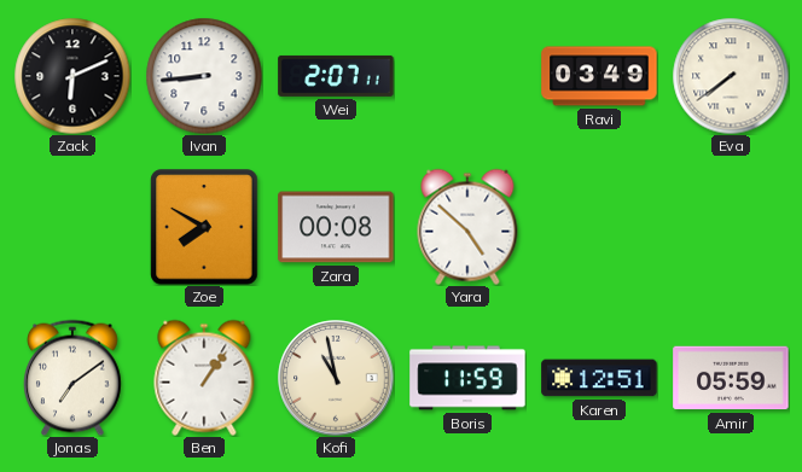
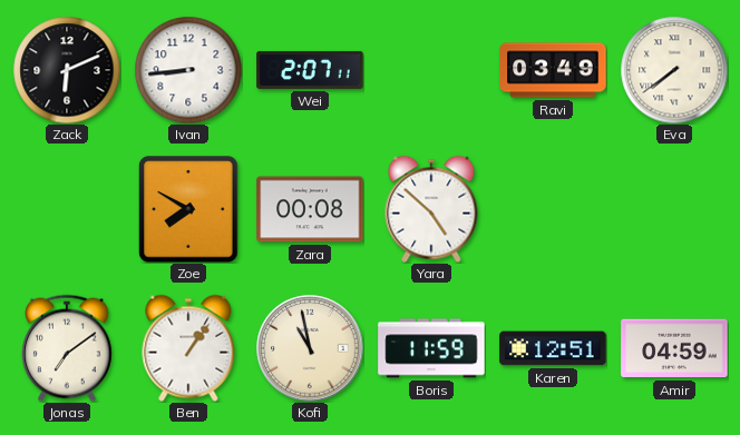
Amir: 05:59 -> 04:59 (674, 348)
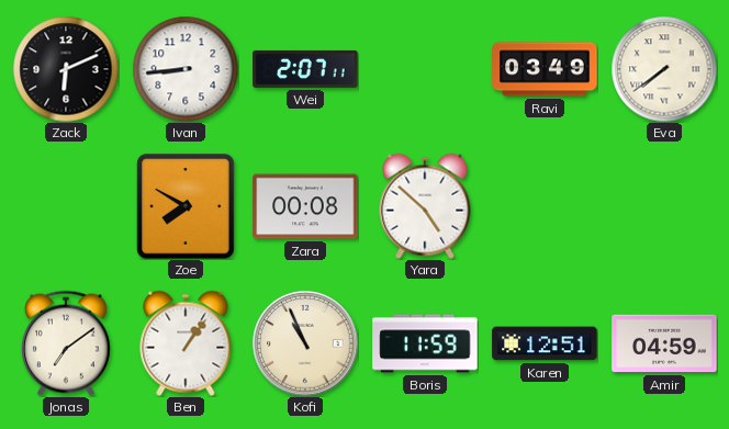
Kofi: 10:58 -> 10:56 (305, 343)
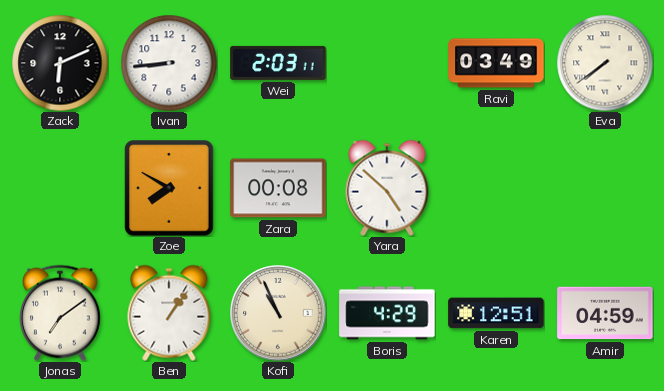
Wei: 2:07 -> 2:03 (278, 63)
Boris: 11:59 -> 4:29 (387, 313)
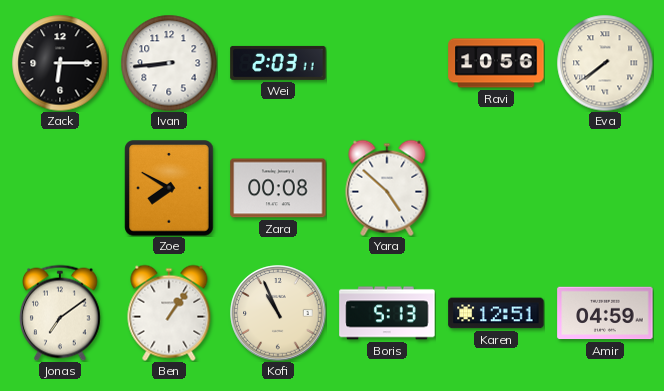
Zack: 6:11 -> 6:15 (60, 63)
Ravi: 03:49 -> 10:56 (496, 63)
Boris: 4:29 -> 5:13 (387, 313)
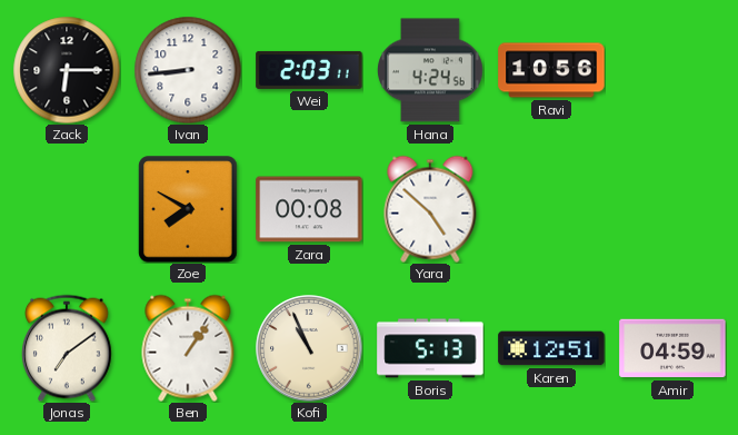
Hana: none -> 4:24 (431, 70)
Eva: 7:39 -> none (605, 63)
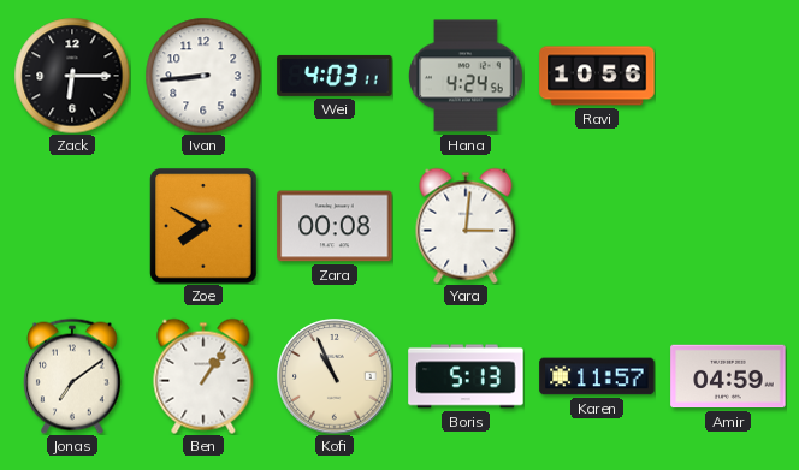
Wei: 2:03 -> 4:03 (335, 76)
Yara: 4:52 -> 3:01 (466, 226)
Karen: 12:51 -> 11:57 (597, 376)
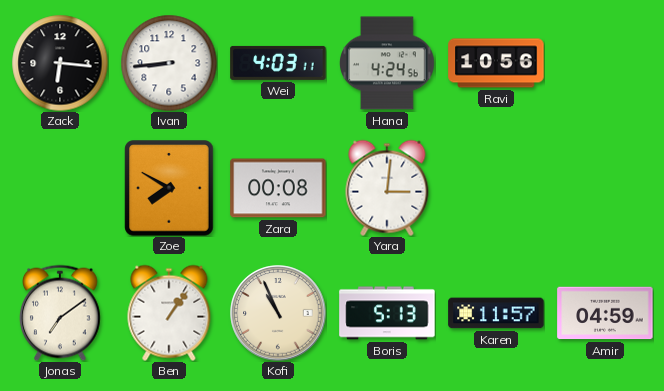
Zack: 6:15 -> 6:16 (60, 63)
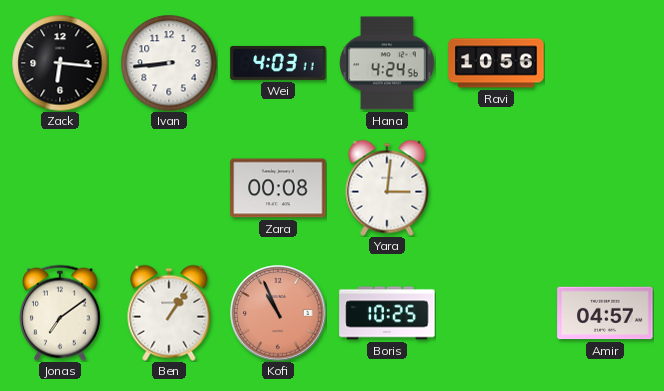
Zoe: 7:50 -> none (169, 188)
Kofi dial: cream -> salmon (278, 313)
Boris: 5:13 -> 10:25 (387, 313)
Karen: 11:57 -> none (496, 313)
Amir: 04:59 -> 04:57 (605, 313)
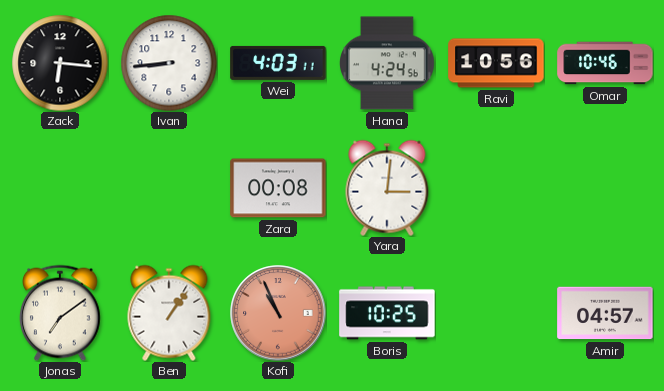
Omar: none -> 10:46 (605, 63)
